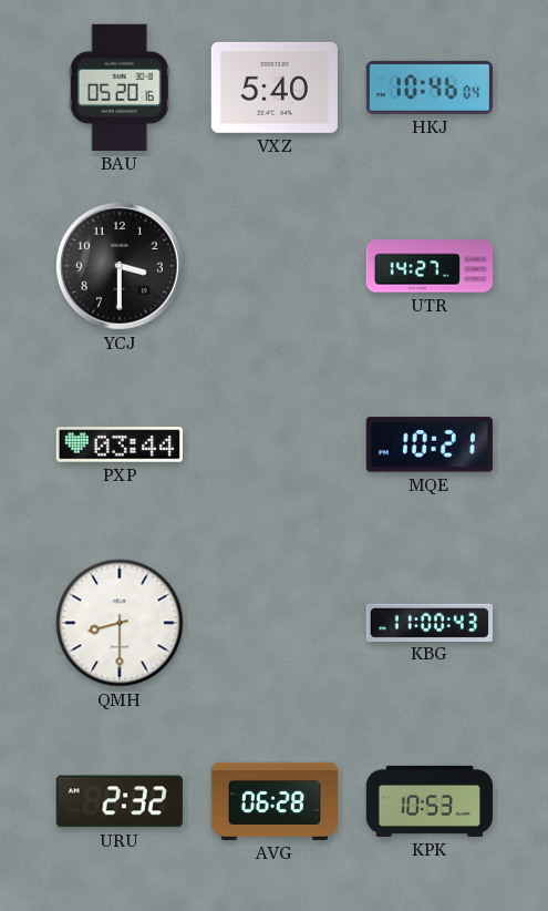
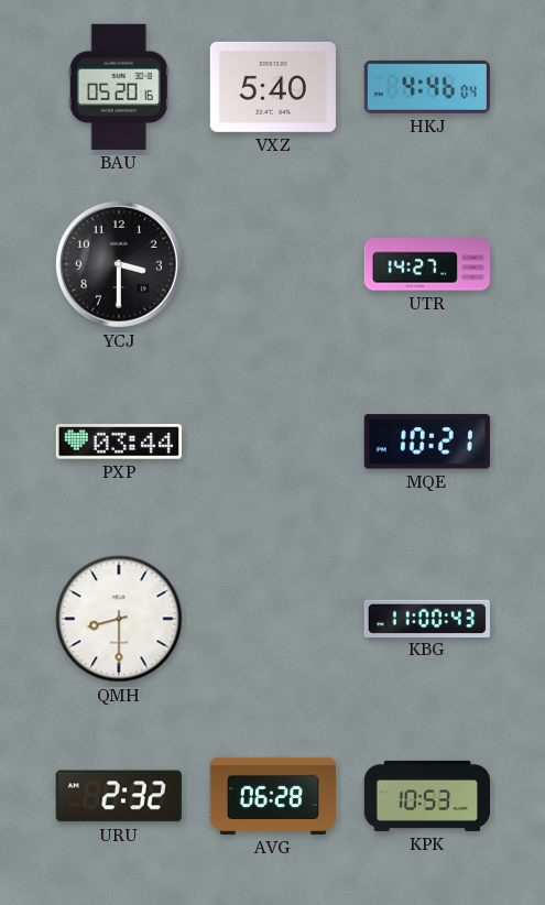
HKJ: 10:46 -> 4:46 (427, 87)
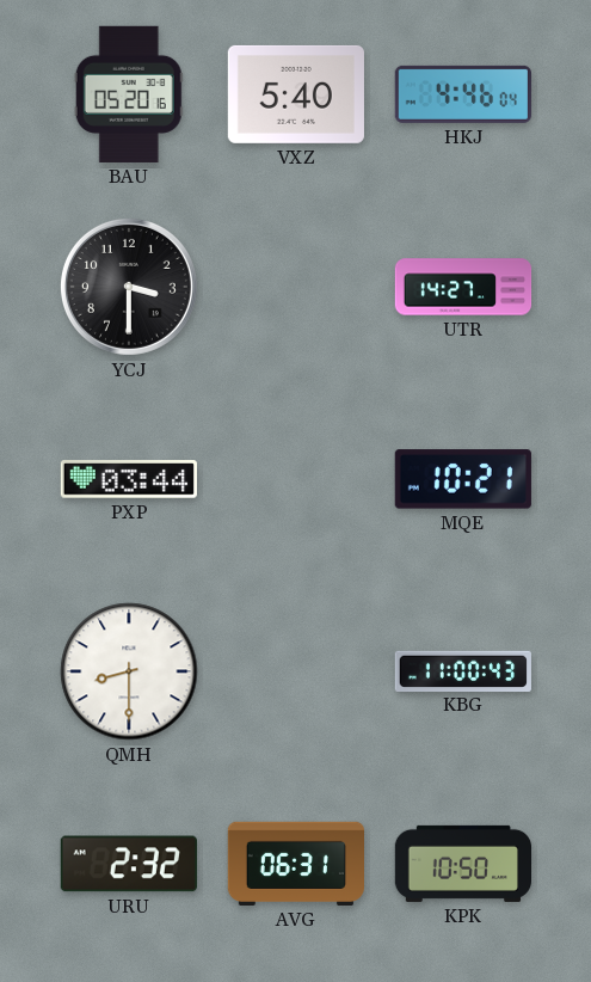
AVG: 06:28 -> 06:31 (295, 864)
KPK: 10:53 -> 10:50 (462, 864)
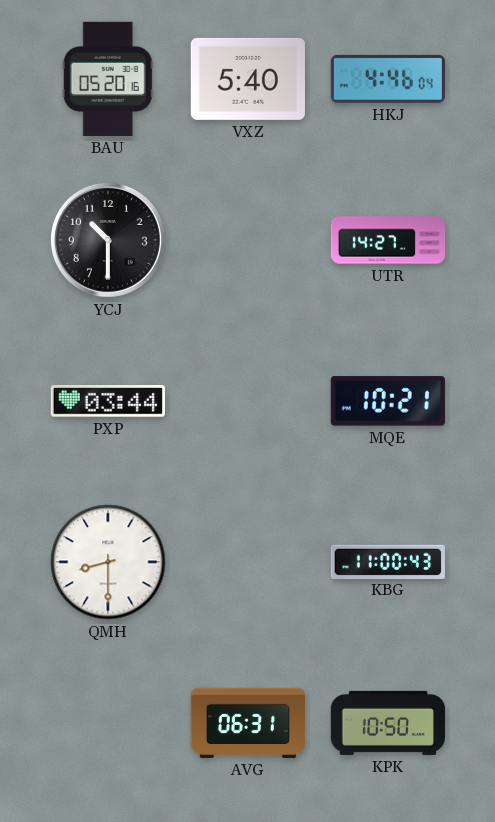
YCJ: 3:30 -> 10:30 (108, 240)
URU: 2:32 -> none (129, 864)
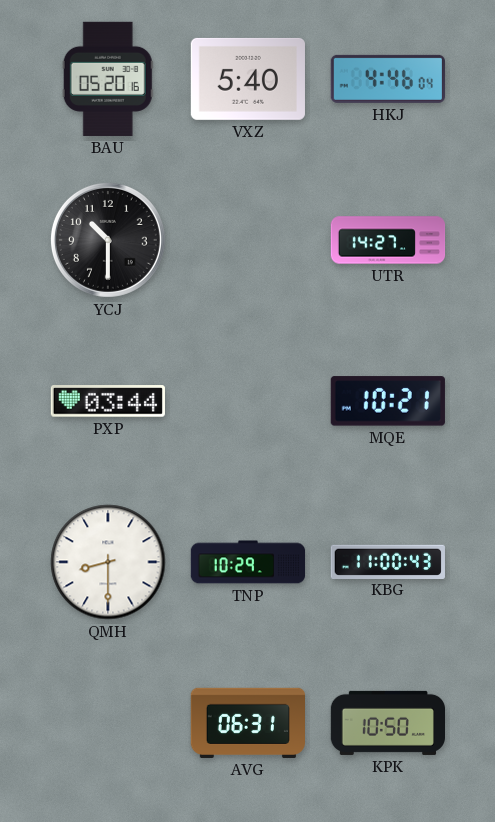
TNP: none -> 10:29 (248, 562)
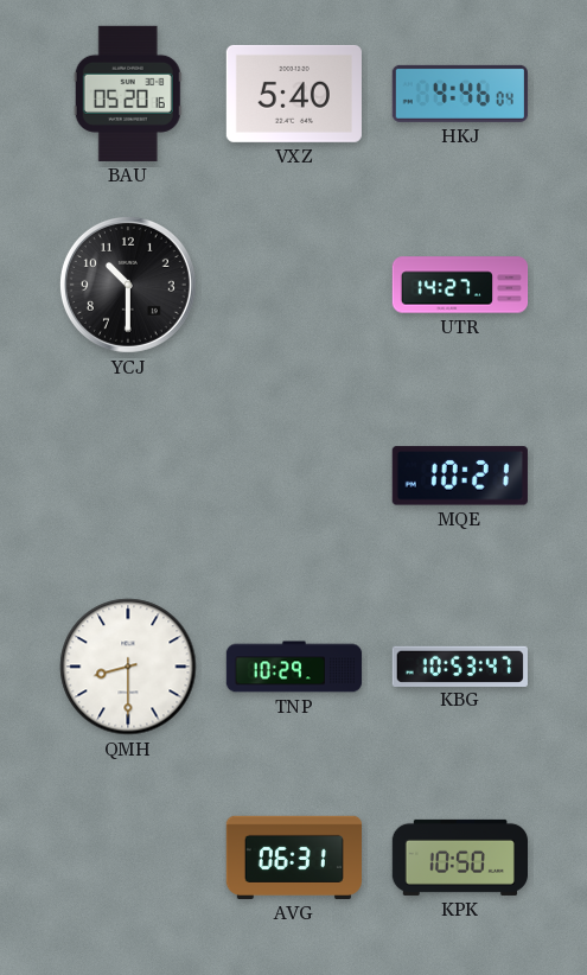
PXP: 03:44 -> none (108, 401)
KBG: 11:00 -> 10:53 (459, 665)
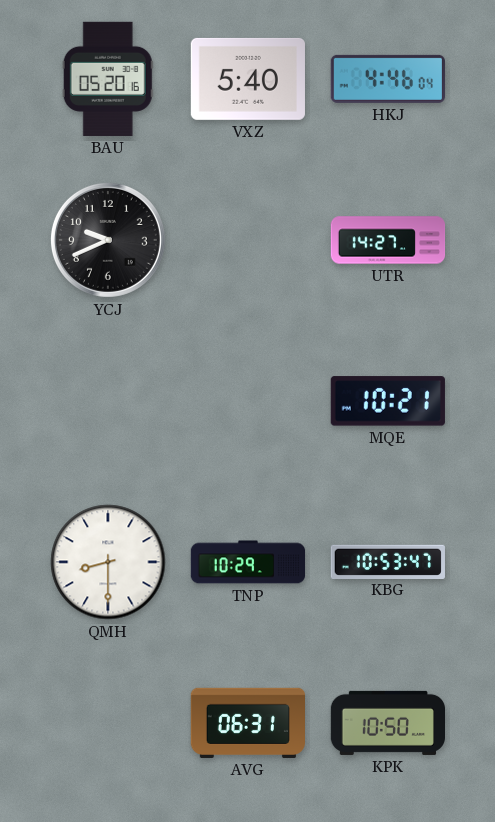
YCJ: 10:30 -> 9:41 (108, 240)
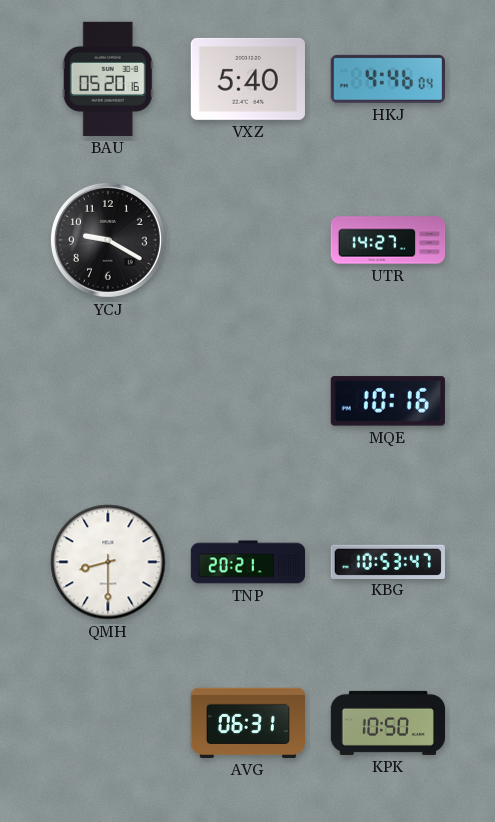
YCJ: 9:41 -> 9:20 (108, 240)
MQE: 10:21 -> 10:16 (388, 401)
TNP: 10:29 -> 20:21 (248, 562)
